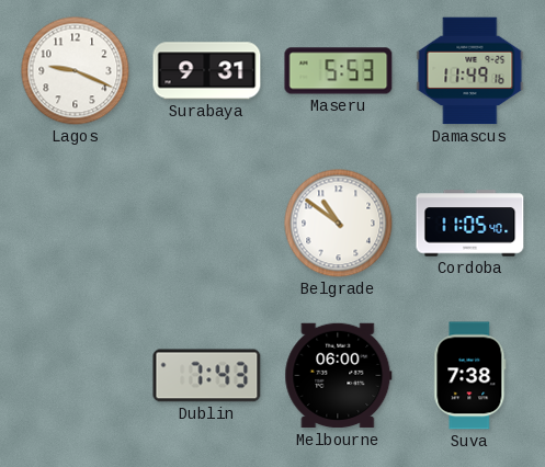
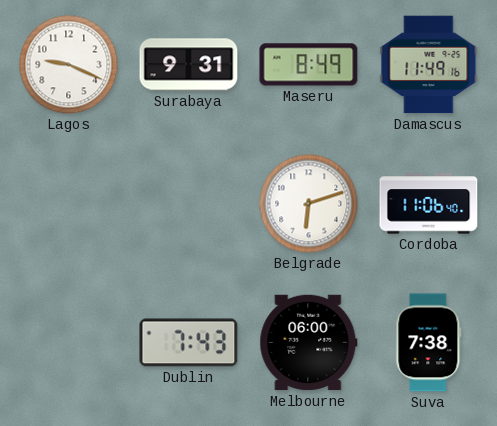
Maseru: 5:53 -> 8:49 (309, 65)
Belgrade: 10:51 -> 6:12 (309, 204)
Cordoba: 11:05 -> 11:06 (429, 204)
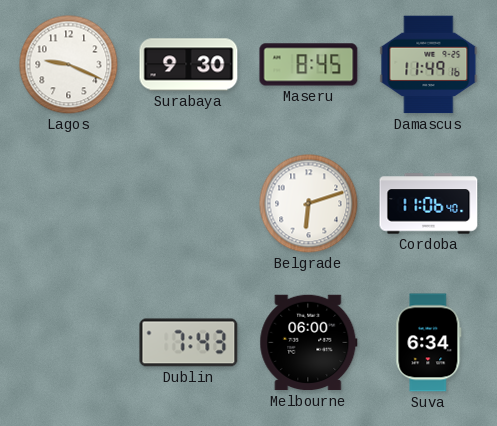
Surabaya: 9:31 -> 9:30 (189, 65)
Maseru: 8:49 -> 8:45 (309, 65)
Suva: 7:38 -> 6:34 (429, 343)
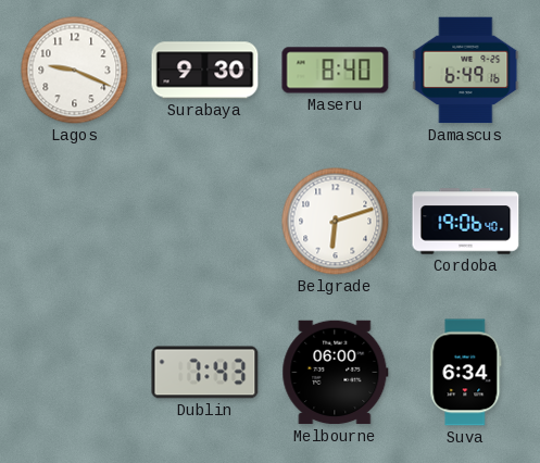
Maseru: 8:45 -> 8:40 (336, 71)
Damascus: 11:49 -> 6:49 (466, 71)
Cordoba: 11:06 -> 19:06 (466, 222)
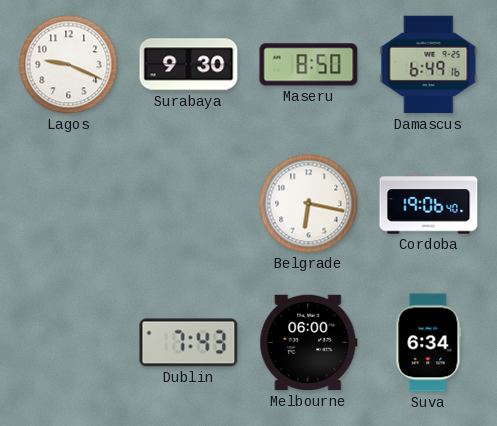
Maseru: 8:40 -> 8:50 (309, 65)
Belgrade: 6:12 -> 6:17 (309, 204)
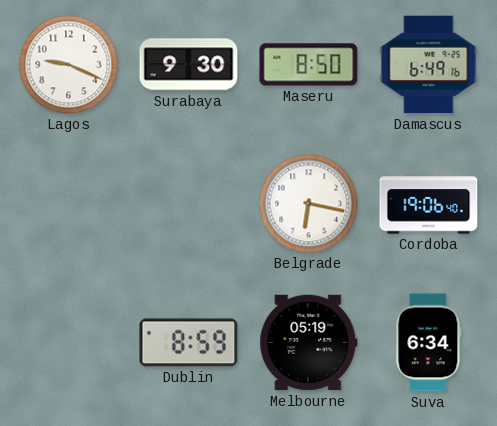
Dublin: 7:43 -> 8:59 (189, 343)
Melbourne: 06:00 -> 05:19 (309, 343)
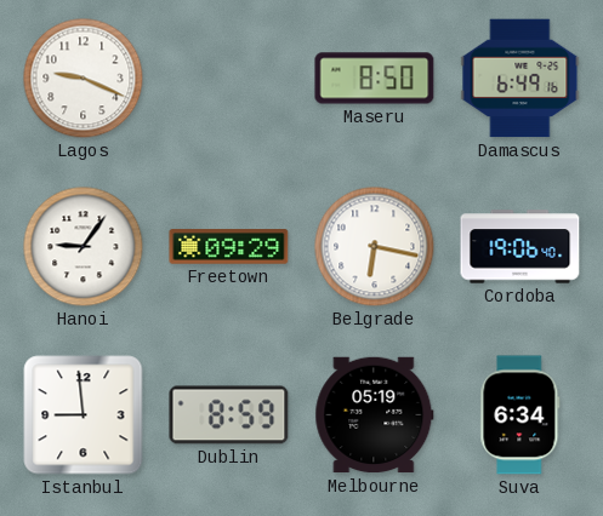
Surabaya: 9:30 -> none (189, 65)
Hanoi: none -> 9:06 (84, 247)
Freetown: none -> 09:29 (229, 247)
Istanbul: none -> 8:59 (84, 415)
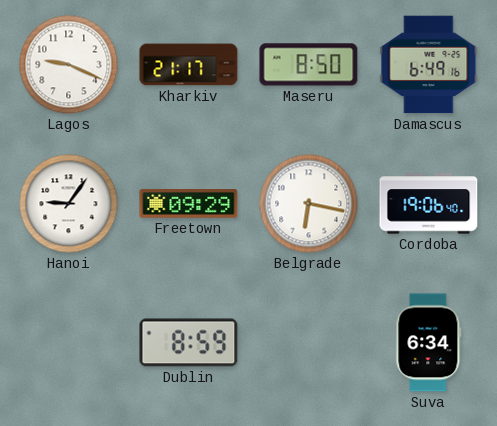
Kharkiv: none -> 21:17 (189, 65)
Istanbul: 8:59 -> none (84, 415)
Melbourne: 05:19 -> none (375, 415)
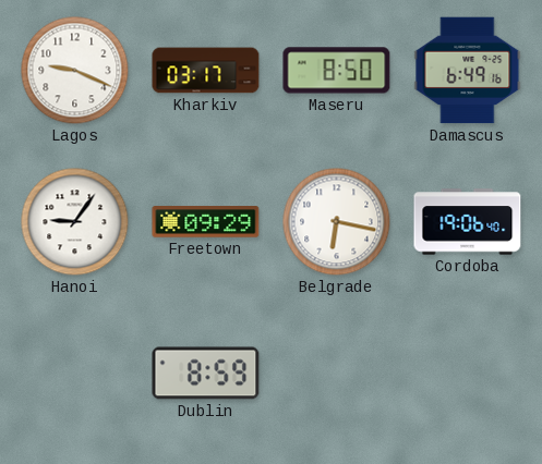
Kharkiv: 21:17 -> 03:17 (206, 71)
Suva: 6:34 -> none (429, 343)
